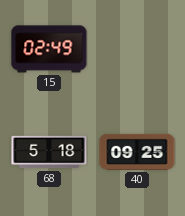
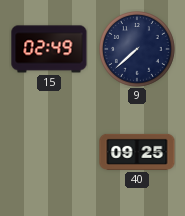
9: none -> 7:38 (138, 50)
68: 5:18 -> none (49, 152)
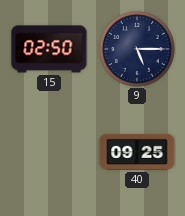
15: 02:49 -> 02:50 (49, 49)
9: 7:38 -> 5:15 (138, 50)
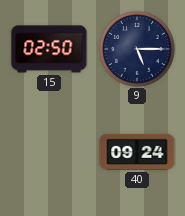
40: 09:25 -> 09:24 (137, 152)
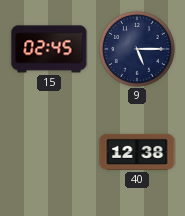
15: 02:50 -> 02:45 (49, 49)
40: 09:24 -> 12:38 (137, 152)
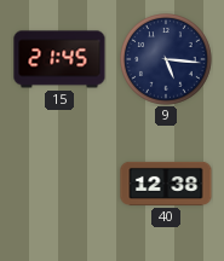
15: 02:45 -> 21:45 (59, 59)
9: 5:15 -> 5:16 (167, 60)
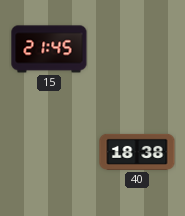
9: 5:16 -> none (167, 60)
40: 12:38 -> 18:38 (137, 152)
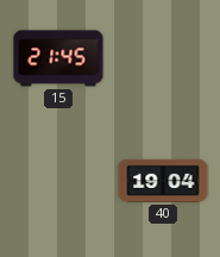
40: 18:38 -> 19:04 (163, 181)
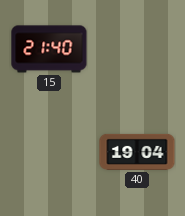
15: 21:45 -> 21:40 (49, 49)
